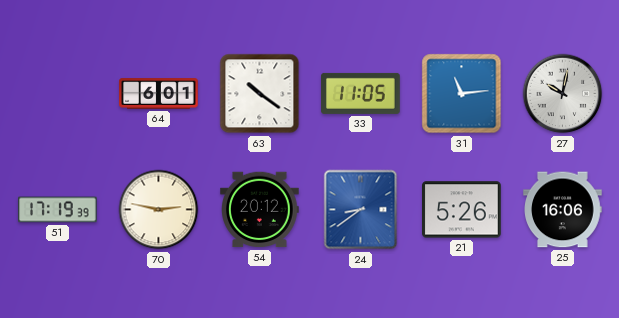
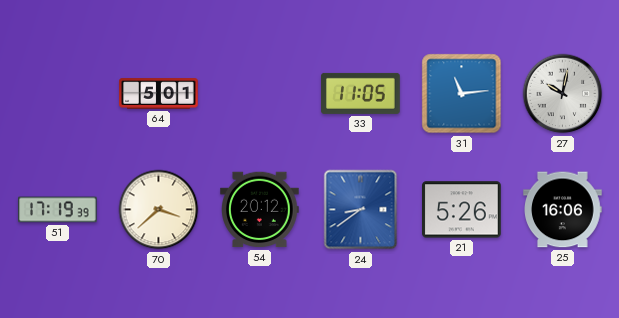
64: 6:01 -> 5:01 (159, 94)
63: 10:21 -> none (260, 94)
70: 2:47 -> 3:38 (159, 210)
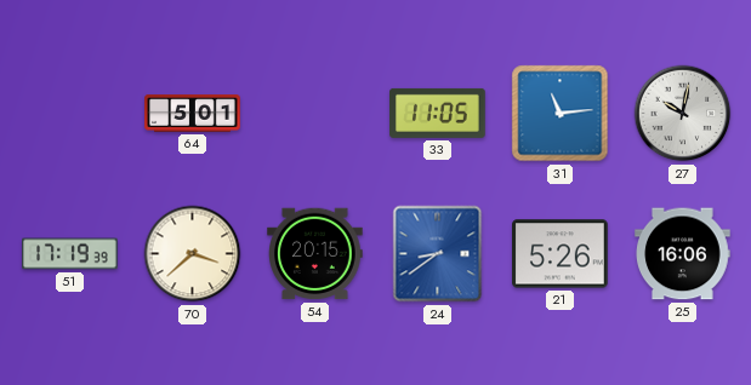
54: 20:12 -> 20:15 (315, 254)
